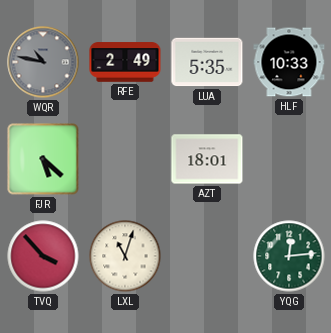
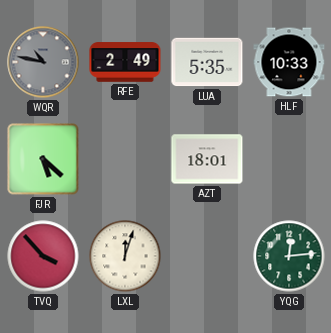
LXL: 11:03 -> 12:03 (125, 256)
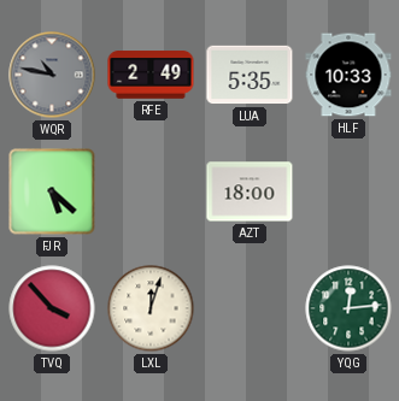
AZT: 18:01 -> 18:00 (250, 191)
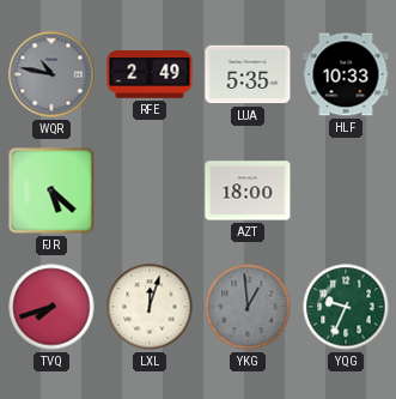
TVQ: 3:53 -> 7:42 (51, 307)
YKG: none -> 12:59 (248, 307)
YQG: 12:14 -> 9:34 (346, 307)
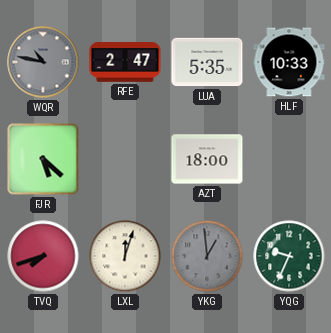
RFE: 2:49 -> 2:47 (125, 62)
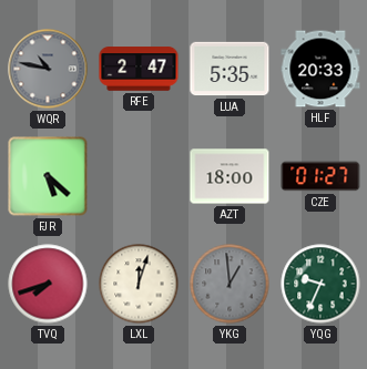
HLF: 10:33 -> 20:33 (320, 69)
CZE: none -> 01:27 (320, 176)
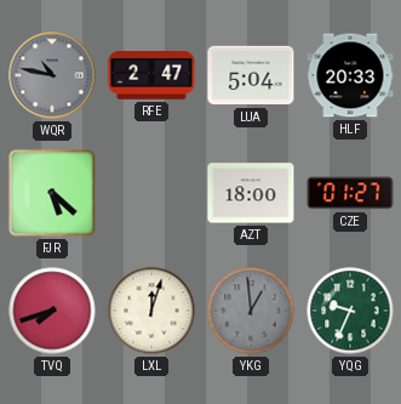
LUA: 5:35 -> 5:04 (251, 75)
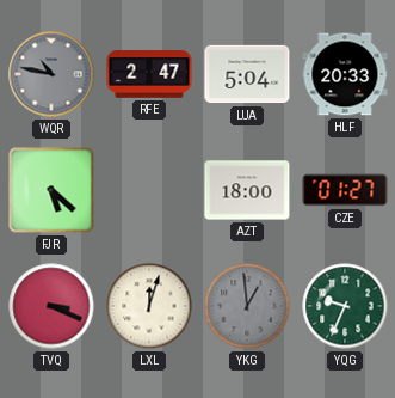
TVQ: 7:42 -> 3:19 (51, 306)
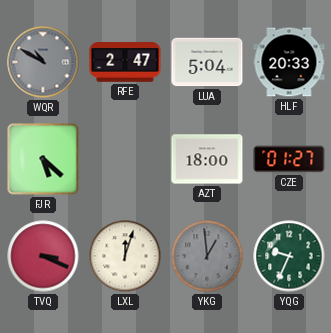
WQR: 10:47 -> 10:50 (43, 62)
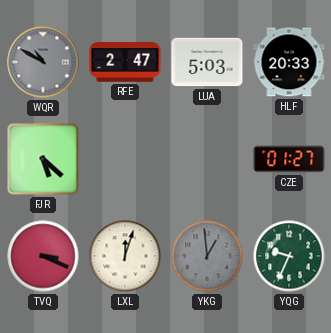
LUA: 5:04 -> 5:03 (207, 62)
AZT: 18:00 -> none (207, 159)
